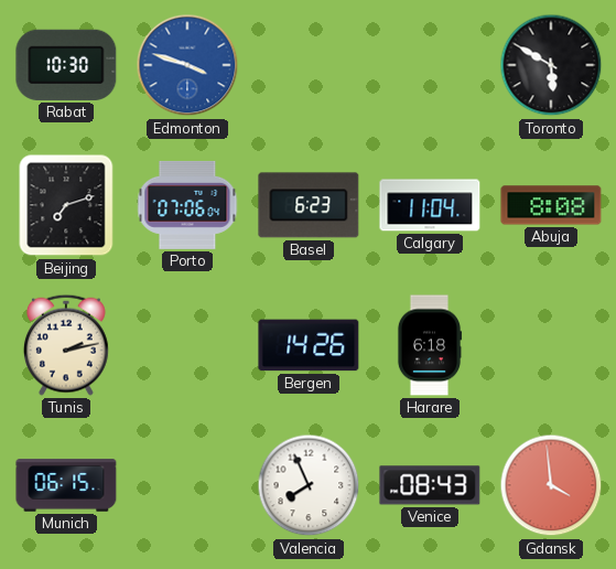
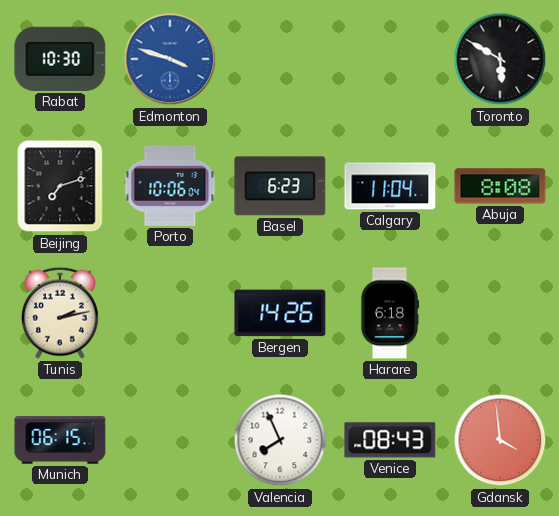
Porto: 07:06 -> 10:06 (170, 186)
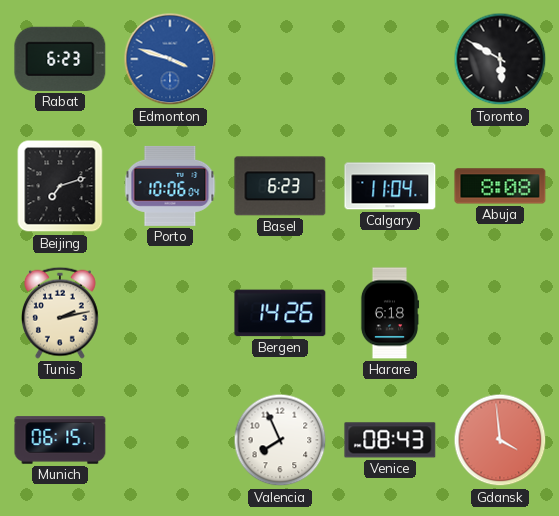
Rabat: 10:30 -> 6:23 (60, 59)
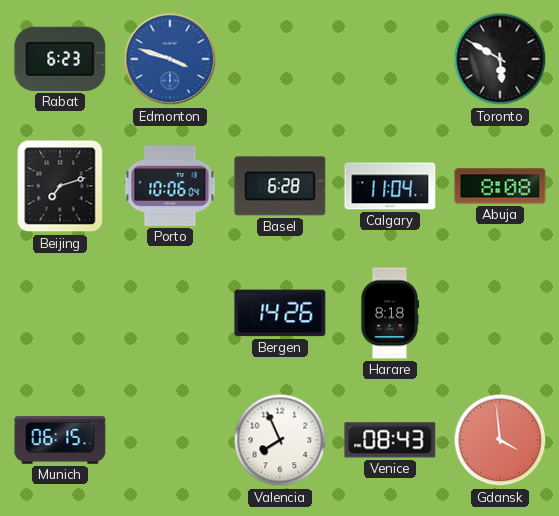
Basel: 6:23 -> 6:28 (280, 186)
Tunis: 2:13 -> none (60, 313)
Harare: 6:18 -> 8:18 (390, 313)
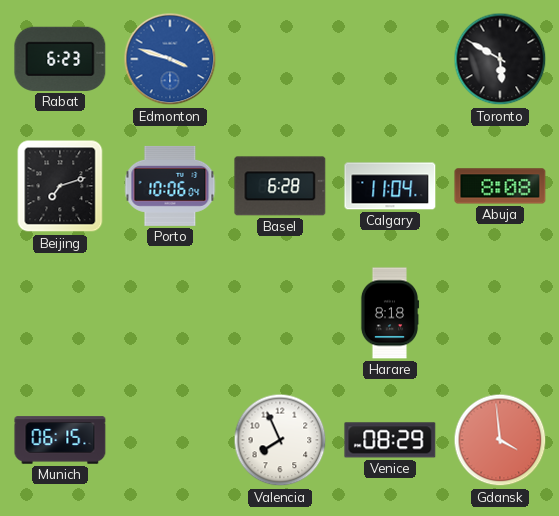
Bergen: 14:26 -> none (280, 313)
Venice: 08:43 -> 08:29 (390, 440)
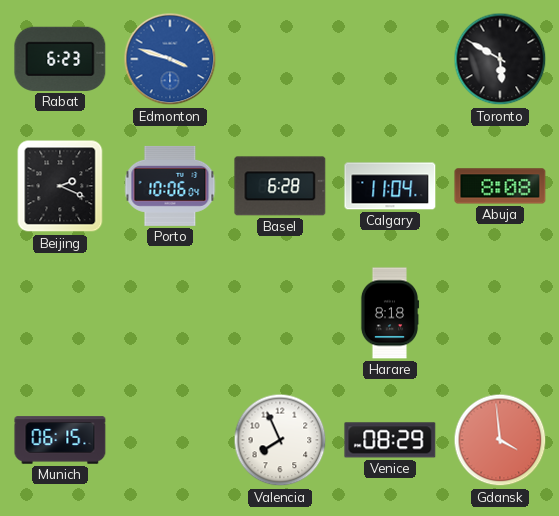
Beijing: 7:12 -> 2:19 (60, 186)
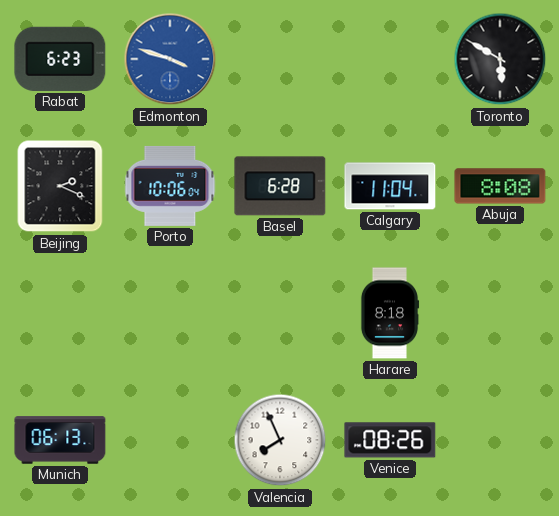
Munich: 06:15 -> 06:13 (60, 440)
Venice: 08:29 -> 08:26 (390, 440)
Gdansk: 3:59 -> none (500, 440)
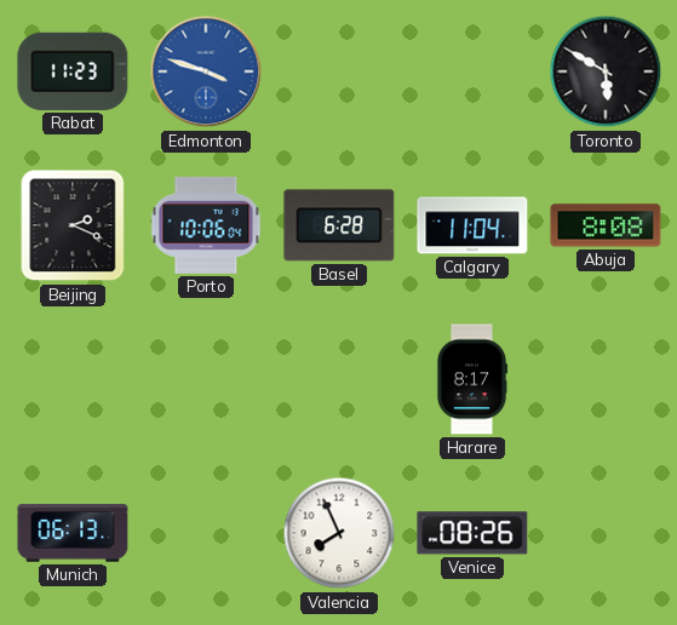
Rabat: 6:23 -> 11:23 (73, 71)
Harare: 8:18 -> 8:17 (472, 379)
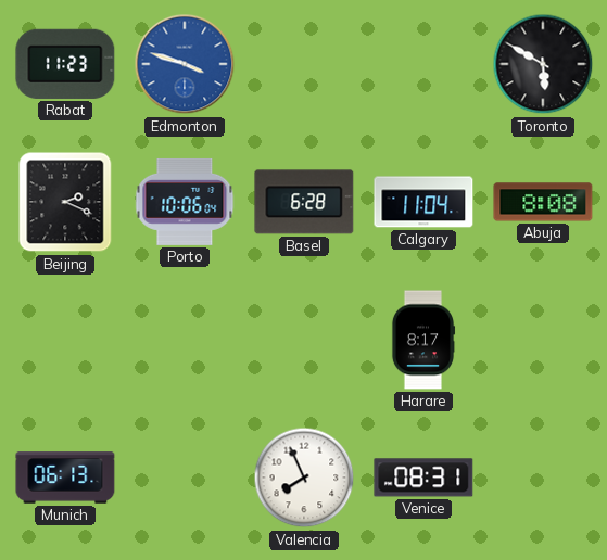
Venice: 08:26 -> 08:31 (423, 478)
